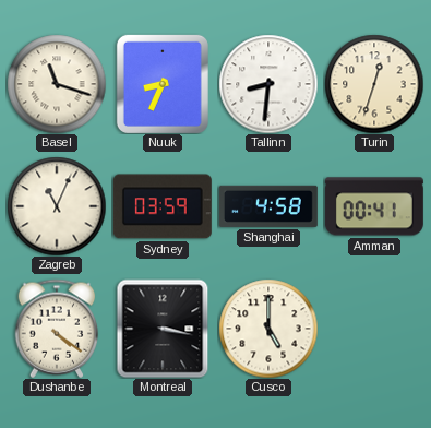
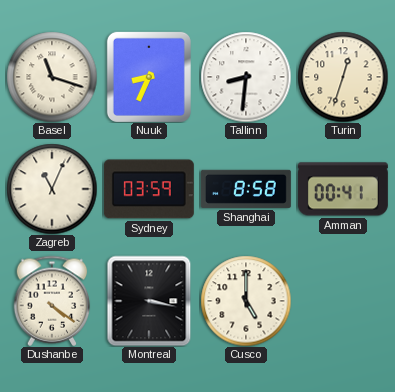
Shanghai: 4:58 -> 8:58 (246, 189)
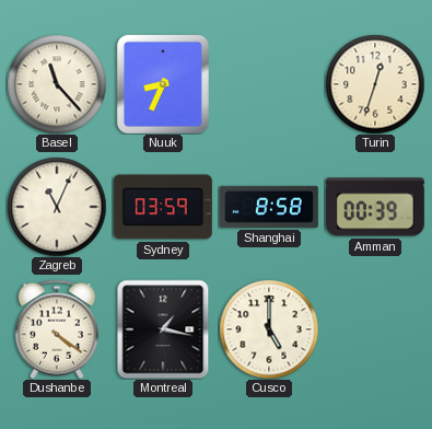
Basel: 11:18 -> 11:23 (57, 84)
Tallinn: 8:31 -> none (246, 77)
Amman: 00:41 -> 00:39 (375, 207)
Montreal: 3:17 -> 1:17 (163, 329)
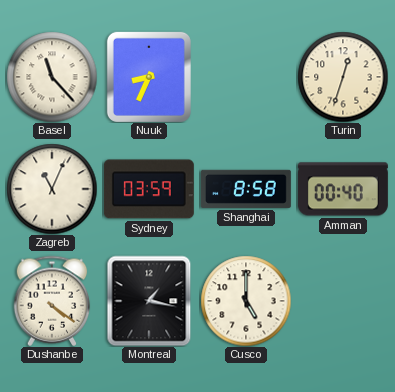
Amman: 00:39 -> 00:40 (343, 189)
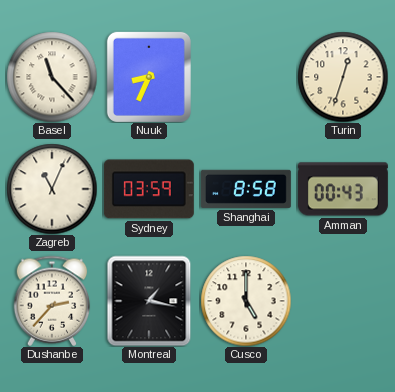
Amman: 00:40 -> 00:43 (343, 189)
Dushanbe: 4:21 -> 2:37 (52, 301)
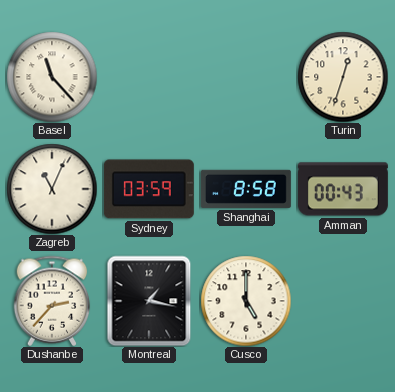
Nuuk: 8:34 -> none (149, 77)
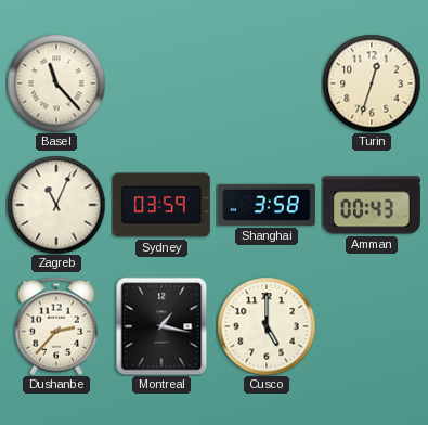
Shanghai: 8:58 -> 3:58 (267, 205)
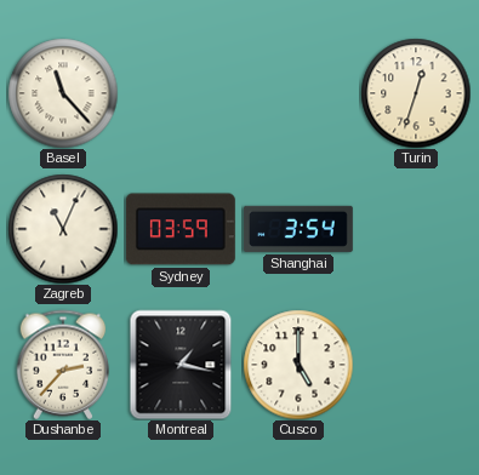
Shanghai: 3:58 -> 3:54 (298, 229)
Amman: 00:43 -> none (372, 205)
